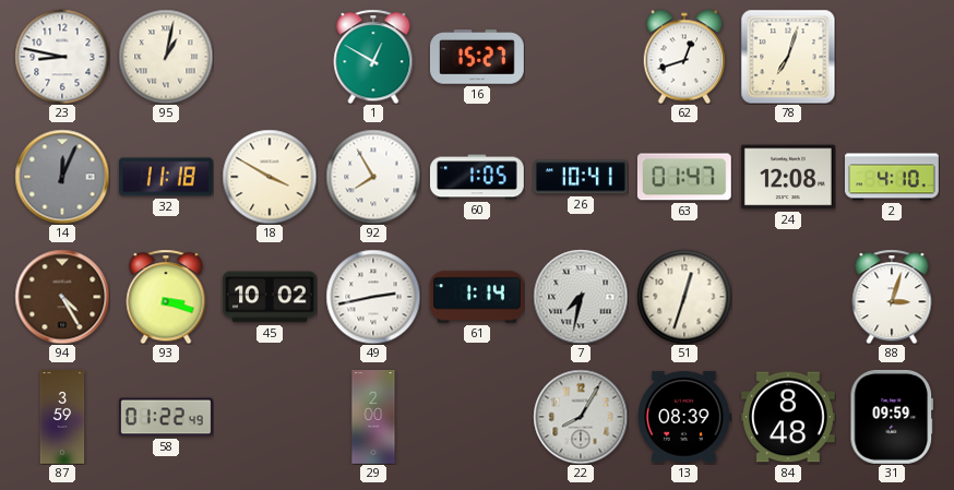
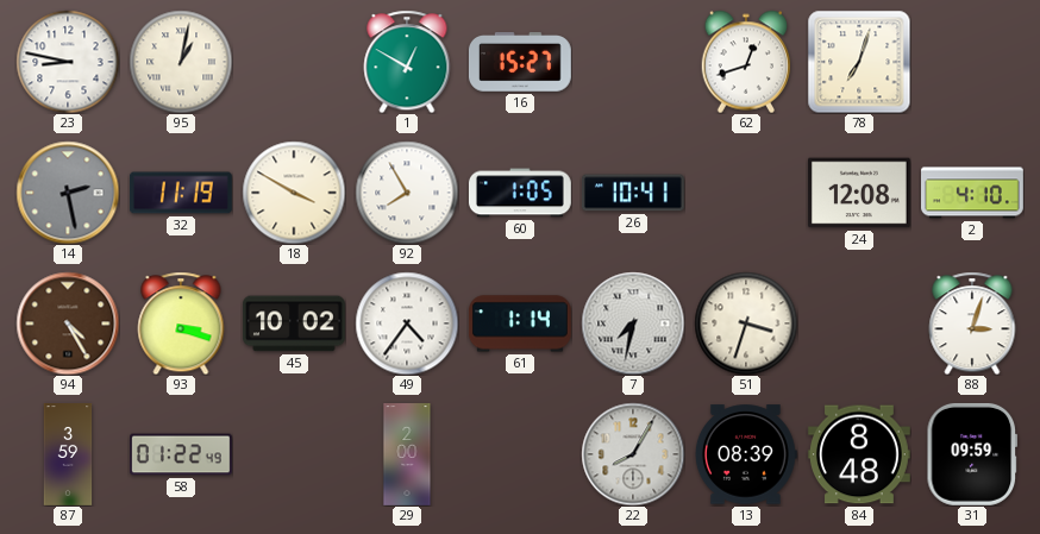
14: 12:04 -> 2:28 (68, 193)
32: 11:18 -> 11:19 (181, 193)
63: 01:47 -> none (684, 177)
49: 2:43 -> 4:36 (407, 323)
51: 12:33 -> 3:33 (746, 323)
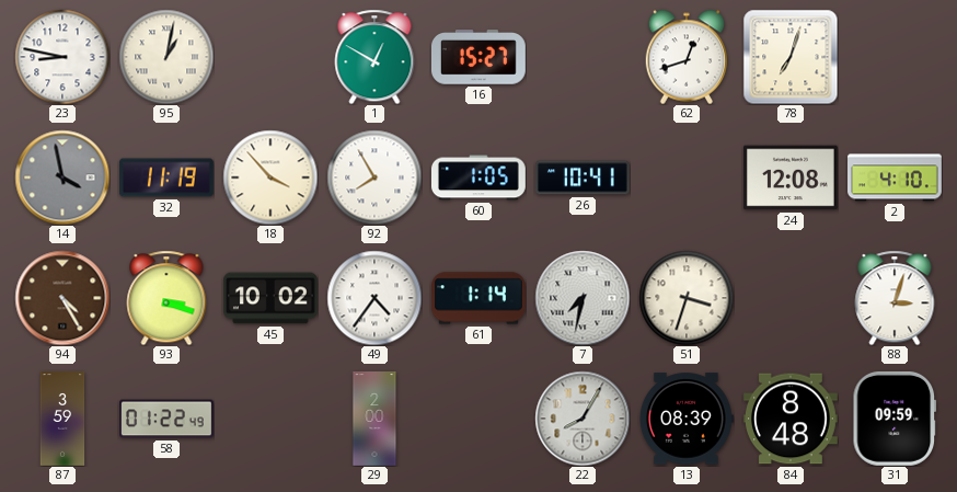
14: 2:28 -> 3:58 (62, 178)
18: 3:50 -> 3:53 (270, 178)
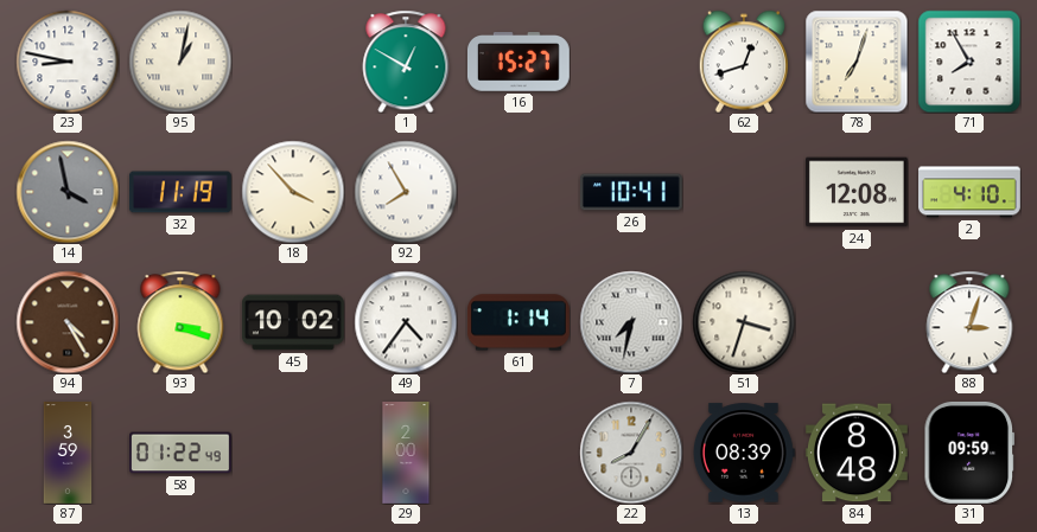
71: none -> 7:55 (969, 62)
60: 1:05 -> none (479, 178)
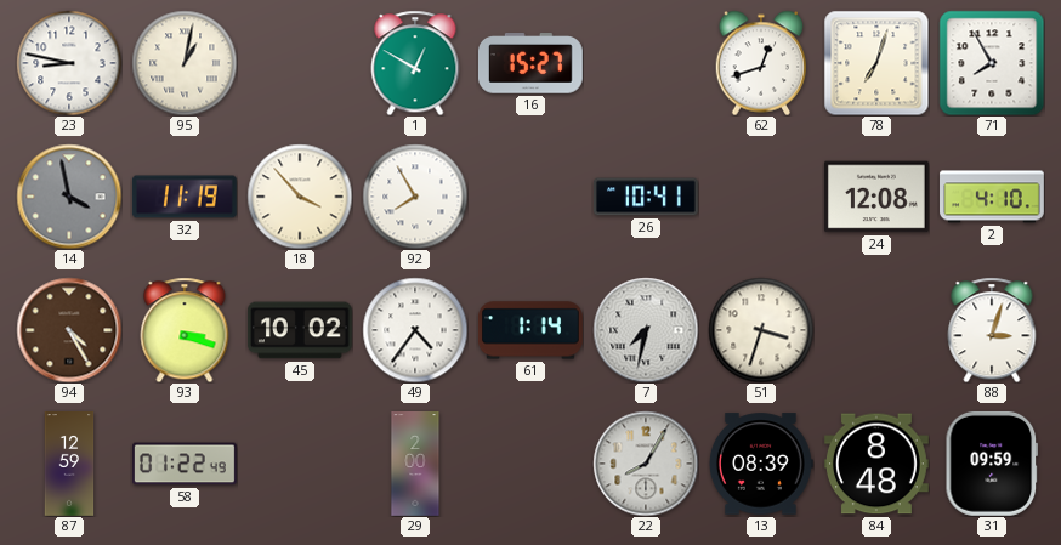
87: 3:59 -> 12:59 (69, 465)
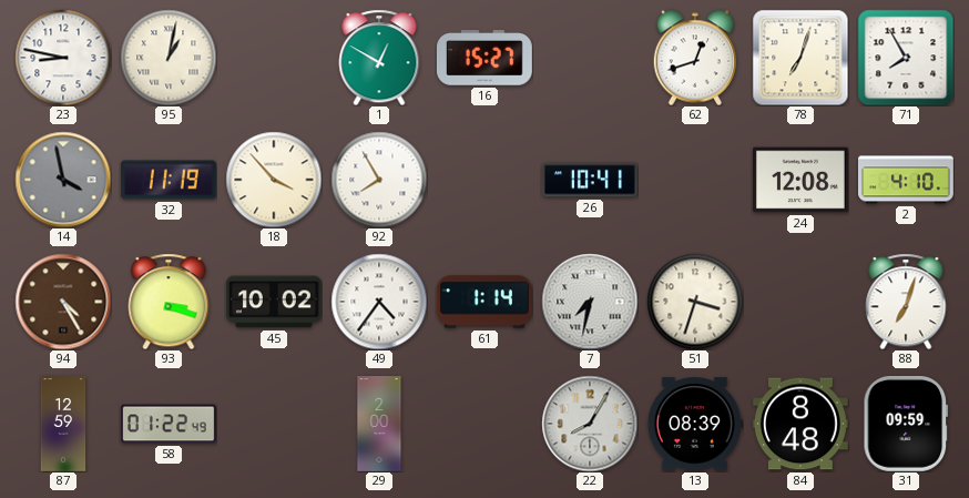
88: 3:03 -> 7:03 (906, 302)
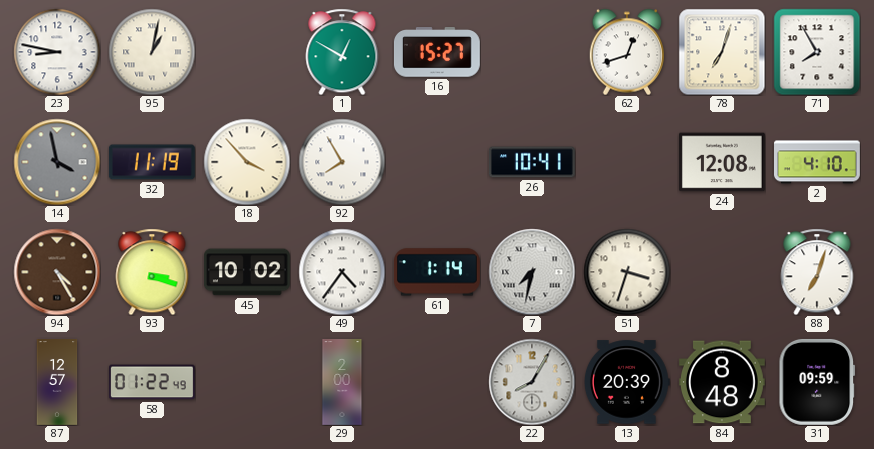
87: 12:59 -> 12:57 (57, 383)
13: 08:39 -> 20:39 (627, 382)
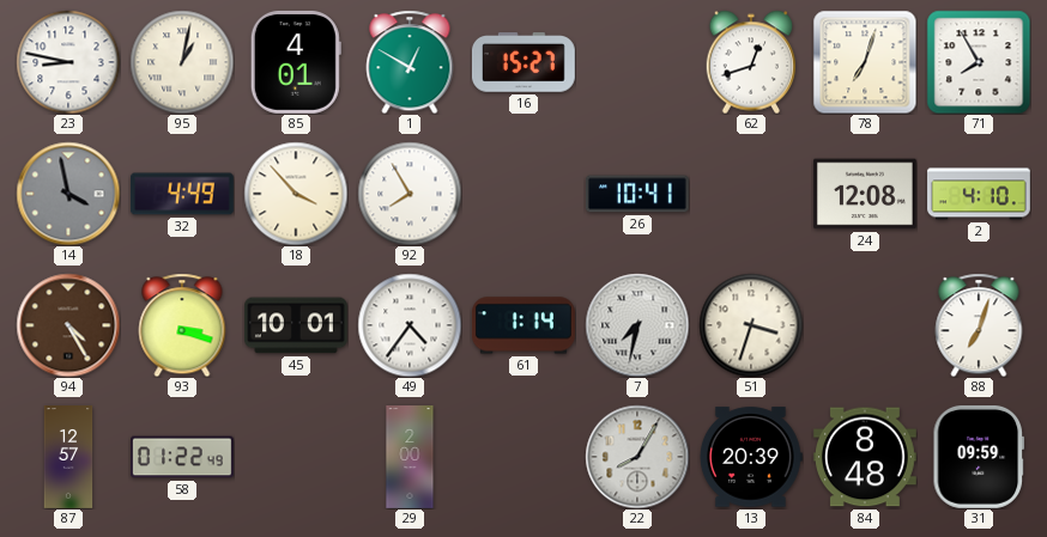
85: none -> 4:01 (296, 62)
32: 11:19 -> 4:49 (182, 194)
45: 10:02 -> 10:01 (296, 325)
